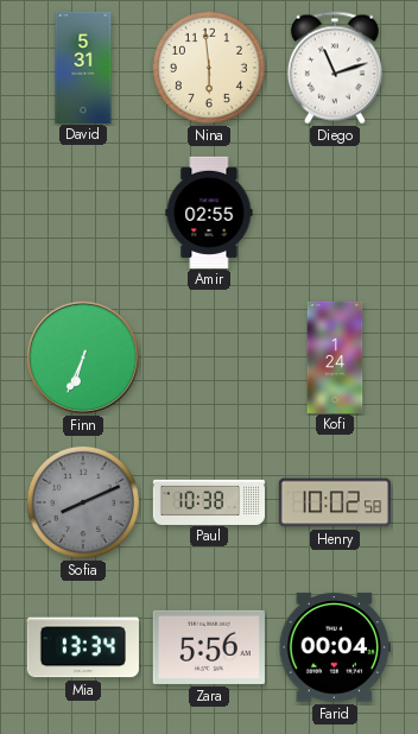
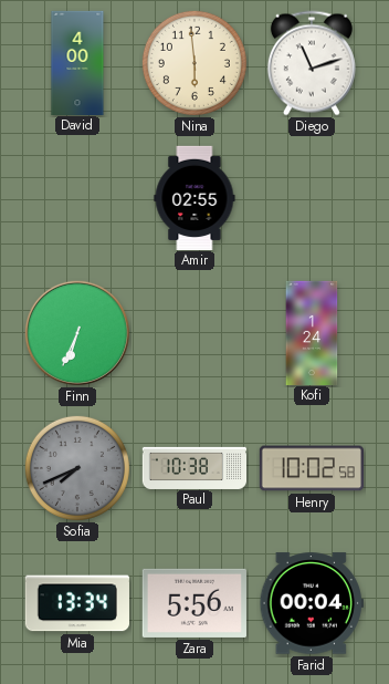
David: 5:31 -> 4:00 (77, 62)
Sofia: 8:11 -> 7:41 (77, 468)
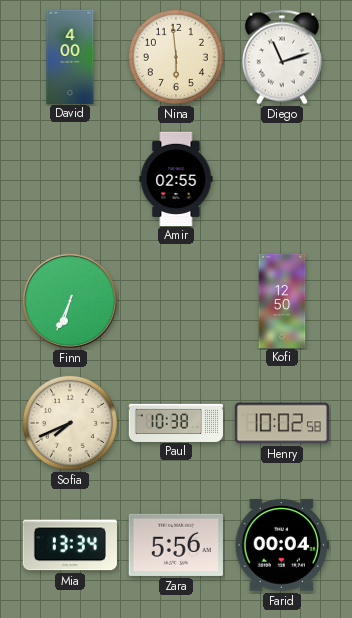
Kofi: 1:24 -> 12:50 (282, 300)
Sofia dial: grey -> cream (70, 423)
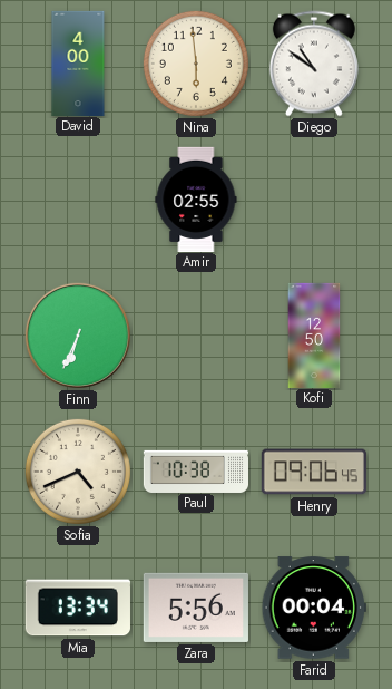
Diego: 11:12 -> 10:51 (314, 64)
Sofia: 7:41 -> 4:41 (78, 472)
Henry: 10:02 -> 09:06 (313, 472)
